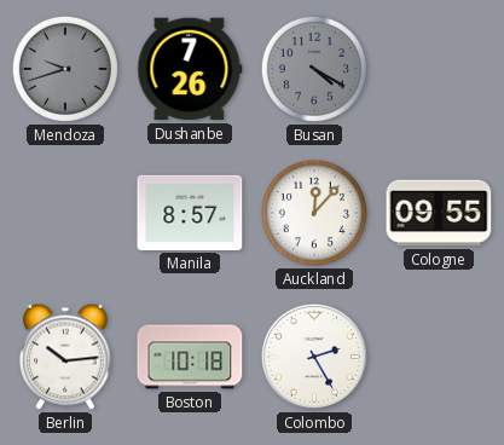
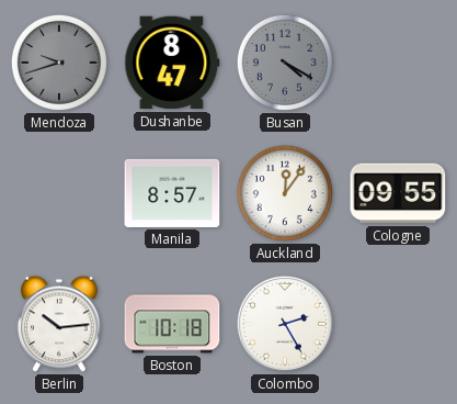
Dushanbe: 7:26 -> 8:47 (172, 63)
Auckland: 12:07 -> 12:06 (285, 193)
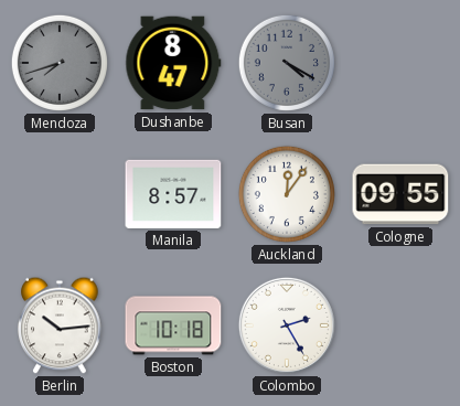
Mendoza: 9:42 -> 7:42 (60, 63)
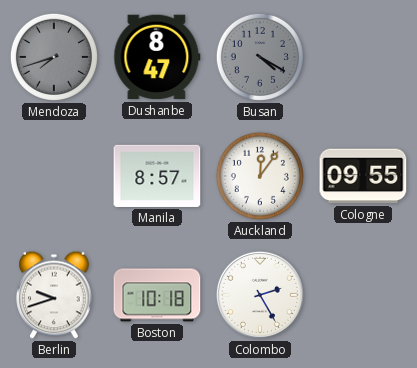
Berlin: 10:14 -> 9:42 (54, 295)
